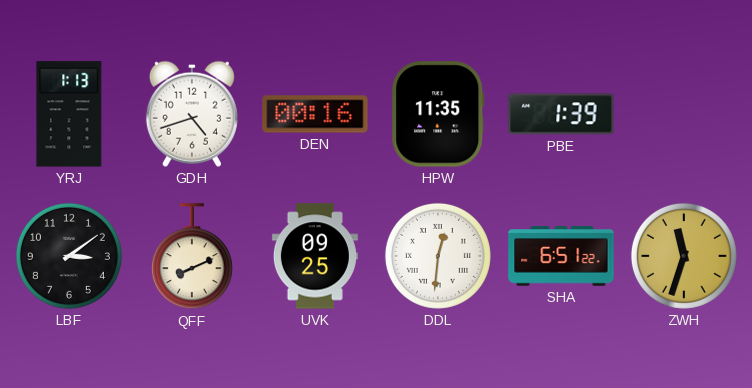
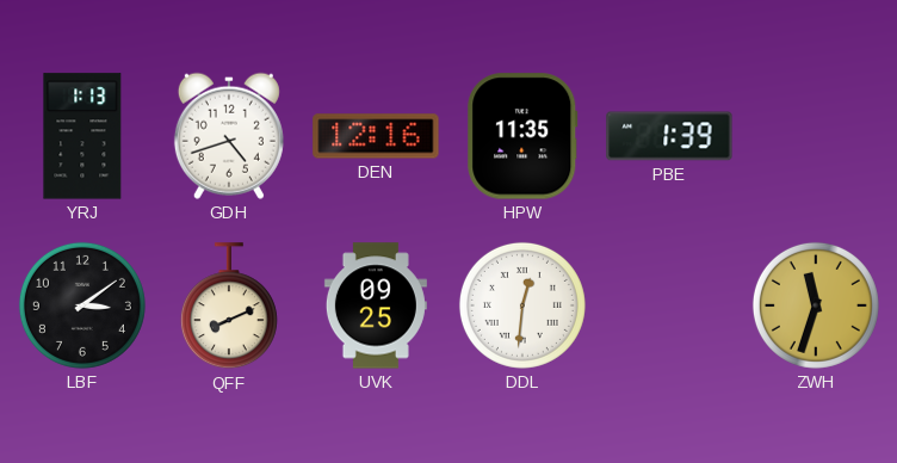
DEN: 00:16 -> 12:16 (376, 136)
SHA: 6:51 -> none (561, 256)
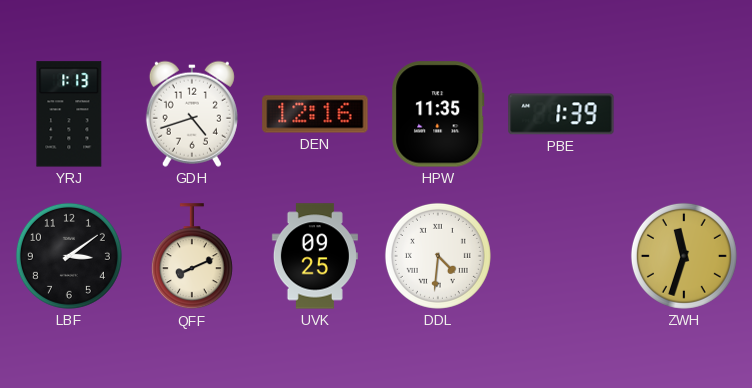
DDL: 12:31 -> 4:31 (438, 256)
